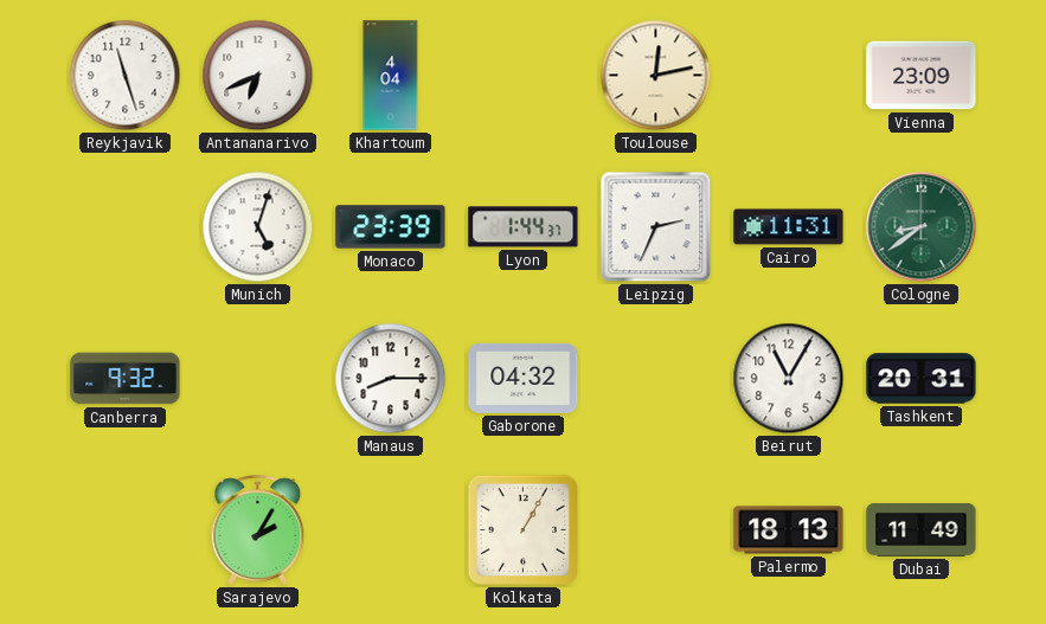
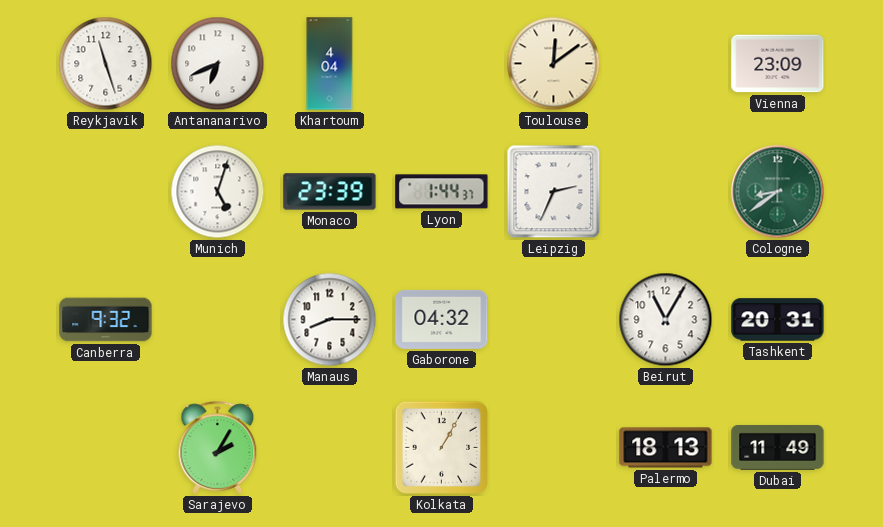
Toulouse: 12:13 -> 12:09 (554, 64)
Cairo: 11:31 -> none (789, 227)
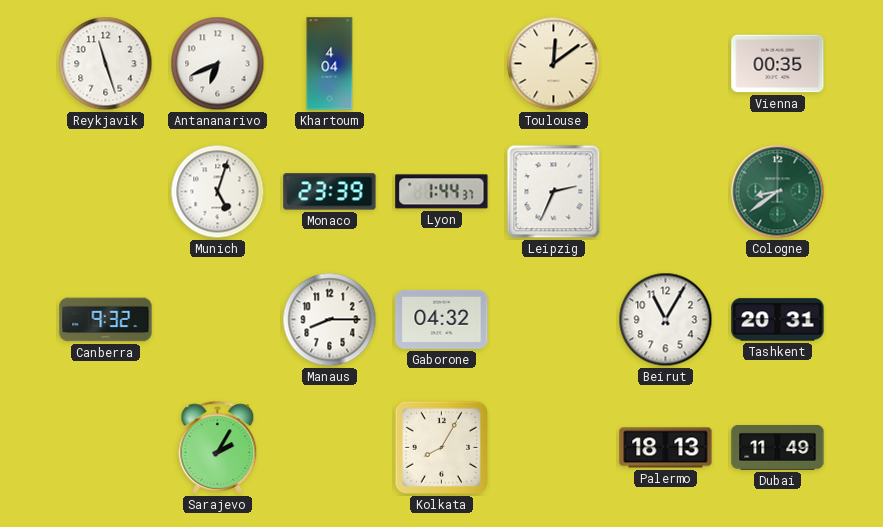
Vienna: 23:09 -> 00:35 (778, 64)
Kolkata: 1:05 -> 8:05 (441, 447)
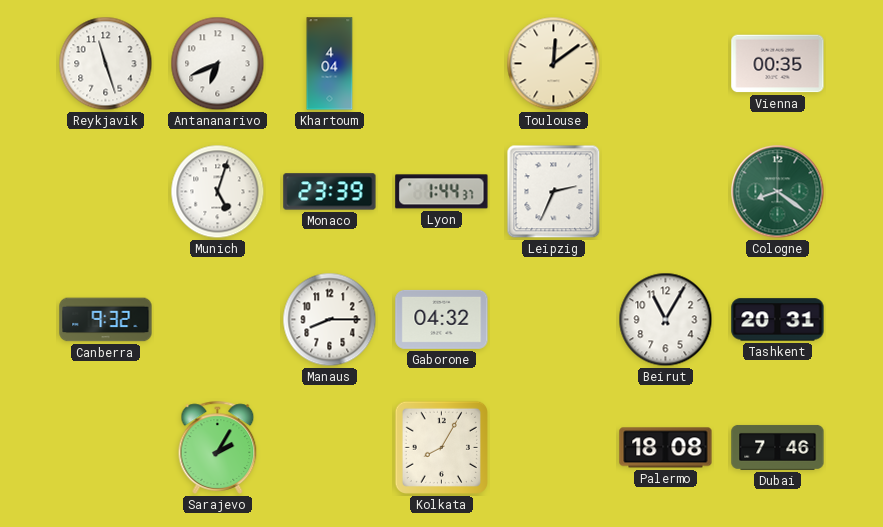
Cologne: 8:39 -> 8:21 (778, 192)
Palermo: 18:13 -> 18:08 (666, 448)
Dubai: 11:49 -> 7:46 (778, 447)
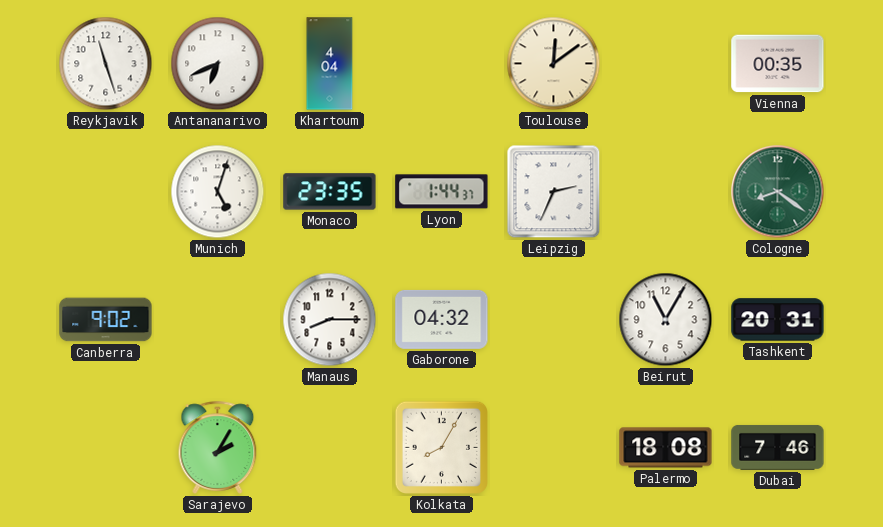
Monaco: 23:39 -> 23:35 (330, 192)
Canberra: 9:32 -> 9:02 (106, 320)
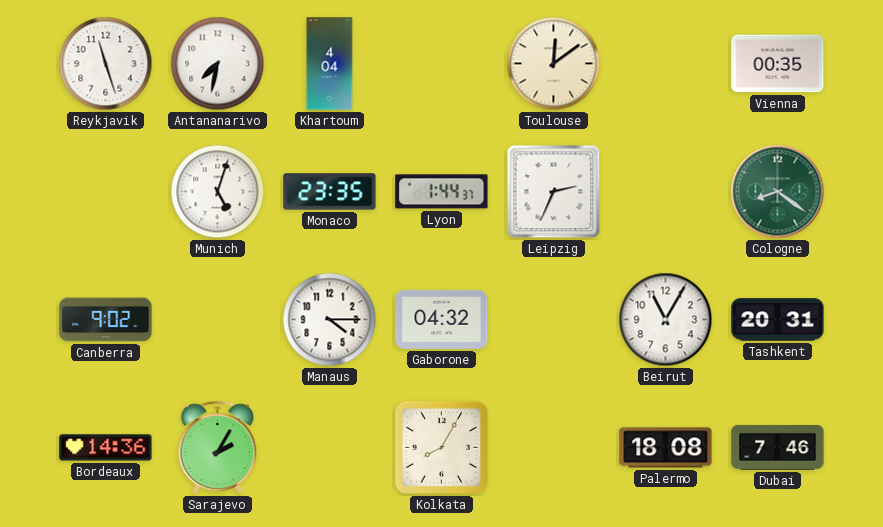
Antananarivo: 6:41 -> 7:32 (218, 64)
Manaus: 8:15 -> 4:15 (330, 320)
Bordeaux: none -> 14:36 (106, 448)
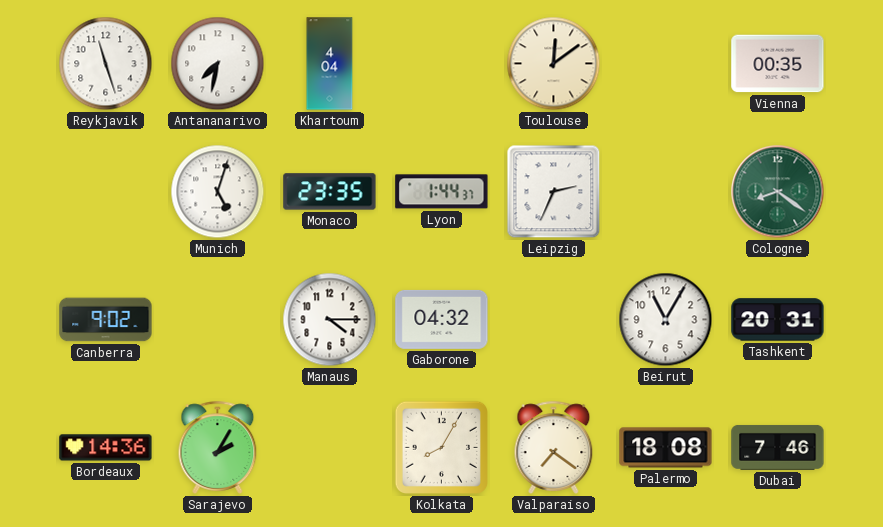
Valparaiso: none -> 7:21 (554, 447)
